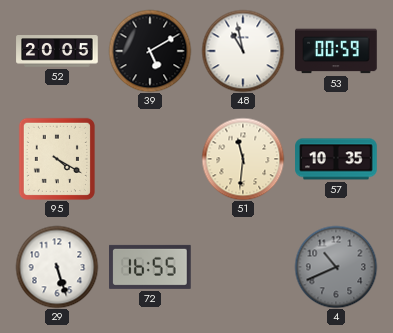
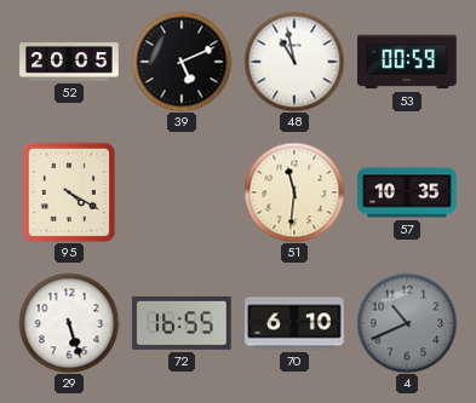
39: 5:10 -> 5:11 (182, 62)
70: none -> 6:10 (294, 323)
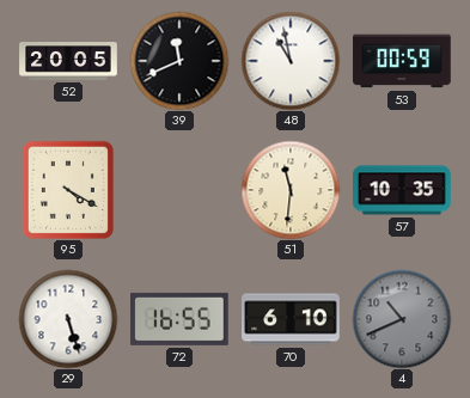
39: 5:11 -> 11:41 (179, 61)
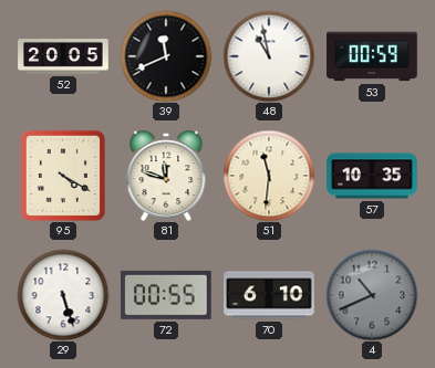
81: none -> 11:48 (166, 176)
72: 16:55 -> 00:55 (167, 295)
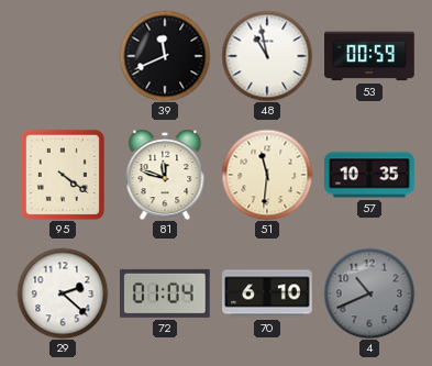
52: 20:05 -> none (63, 56)
95: 4:20 -> 4:21 (63, 175)
29: 5:27 -> 2:22 (63, 293)
72: 00:55 -> 01:04 (166, 293)
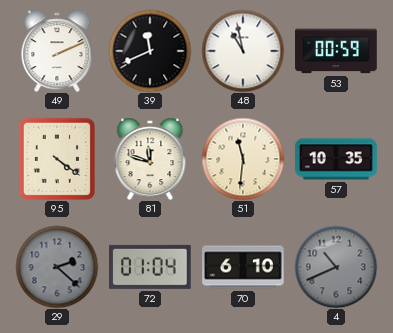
49: none -> 2:11 (57, 51)
29 dial: white -> grey (57, 267)
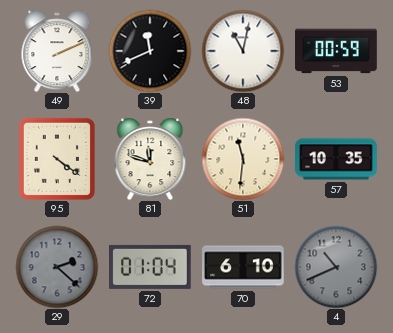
48: 10:58 -> 11:02 (243, 51)
